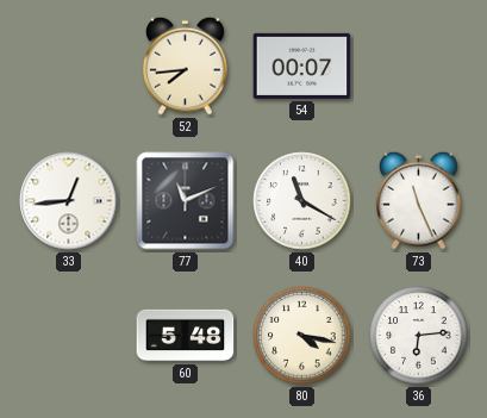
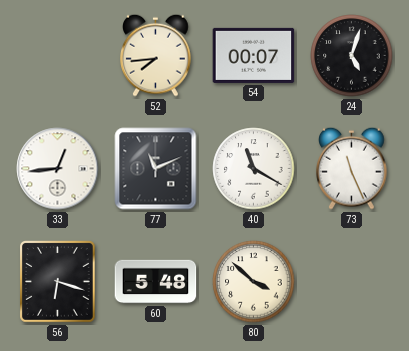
24: none -> 5:03 (352, 56)
56: none -> 6:18 (58, 282)
80: 4:17 -> 3:52 (254, 282)
36: 6:14 -> none (419, 336)
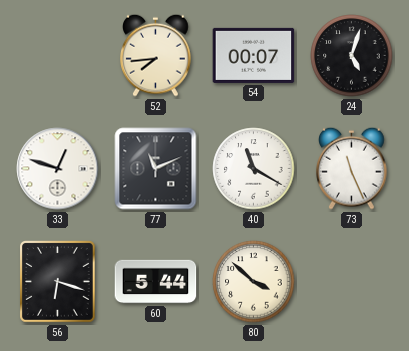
33: 12:44 -> 12:48 (58, 169)
60: 5:48 -> 5:44 (156, 282)
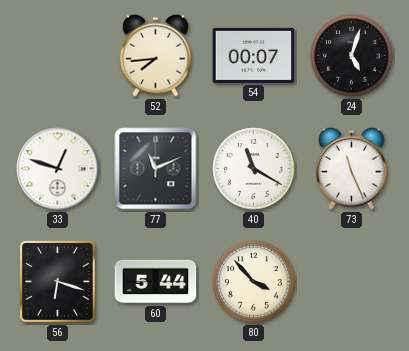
80: 3:52 -> 3:53 (254, 282)
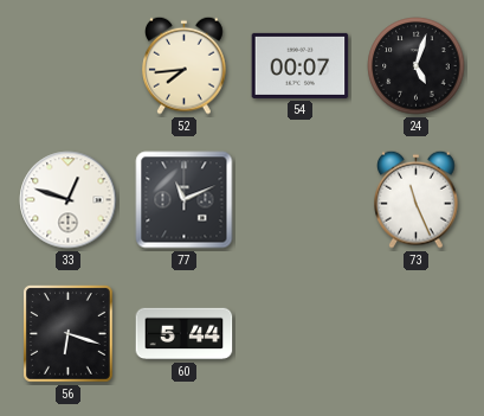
40: 11:20 -> none (254, 169)
80: 3:53 -> none (254, 282)
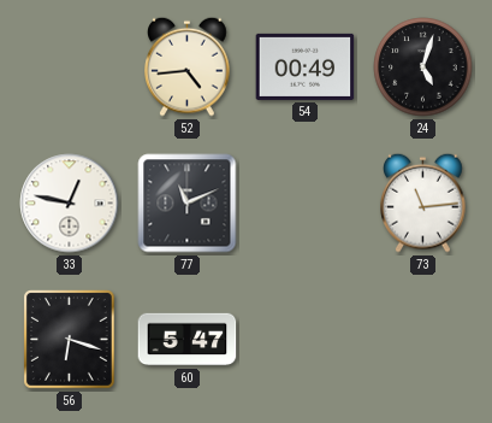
52: 7:44 -> 4:44 (188, 66)
54: 00:07 -> 00:49 (306, 66)
33: 12:48 -> 12:47 (70, 204)
73: 11:26 -> 11:14 (423, 202)
60: 5:44 -> 5:47 (188, 340)
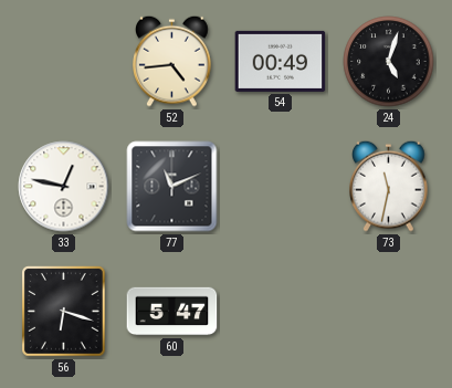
73: 11:14 -> 11:32 (389, 186)
